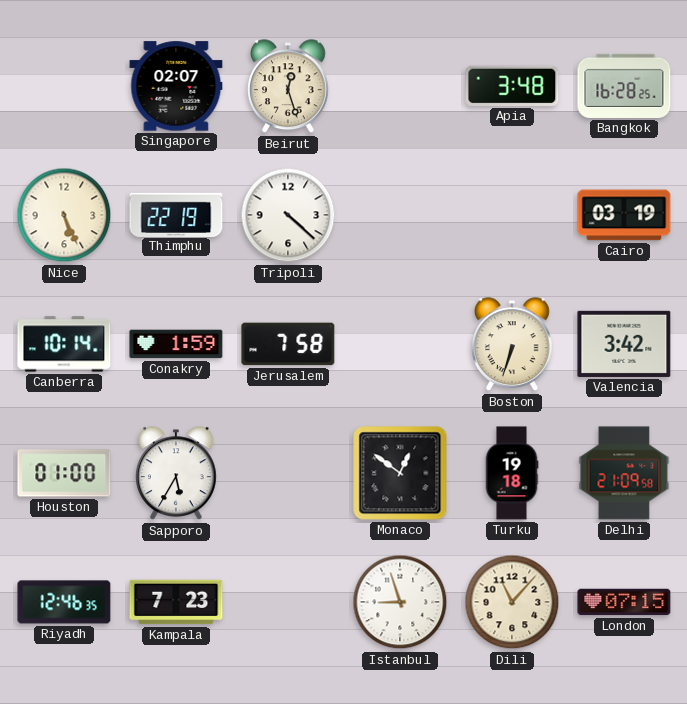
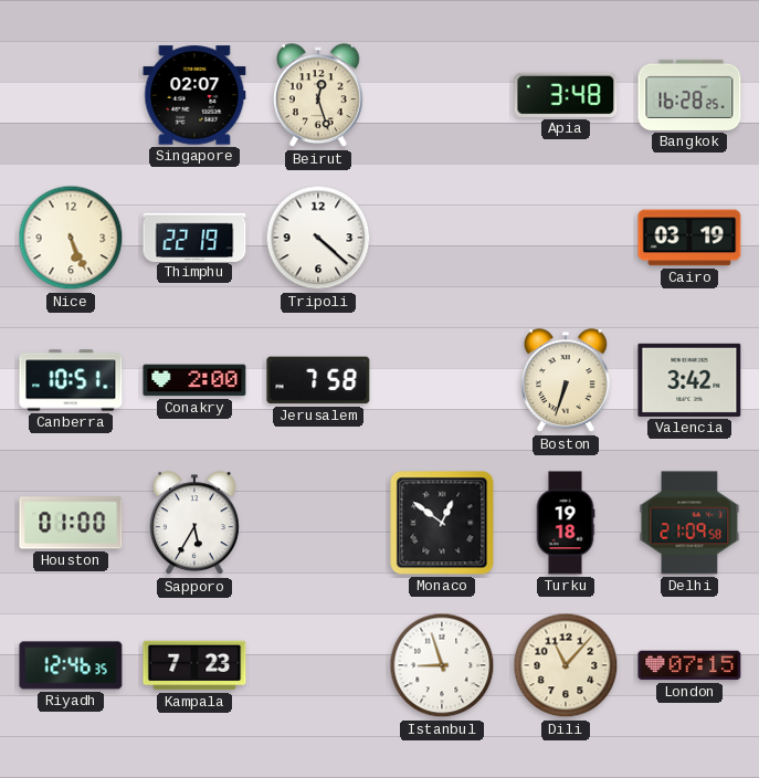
Canberra: 10:14 -> 10:51 (71, 380)
Conakry: 1:59 -> 2:00 (194, 380)
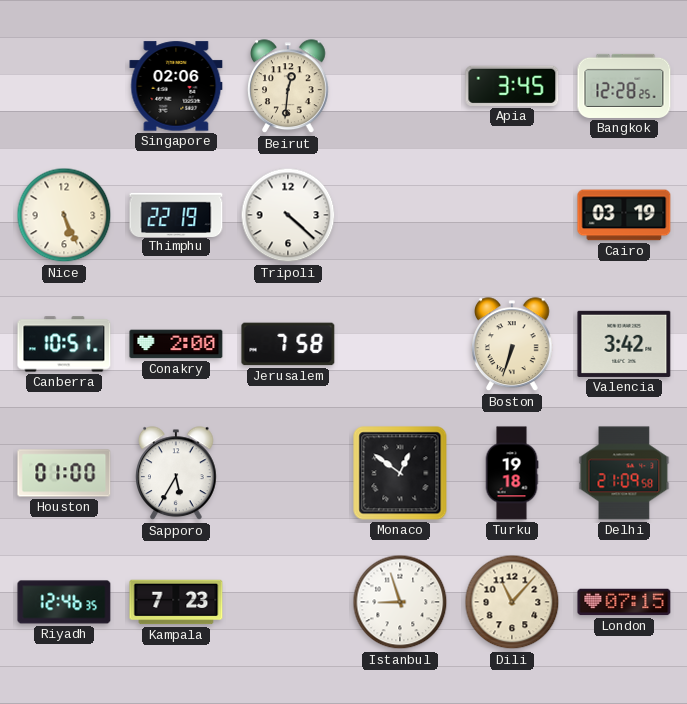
Singapore: 02:07 -> 02:06 (176, 86)
Beirut: 12:27 -> 12:31 (289, 87)
Apia: 3:48 -> 3:45 (512, 86)
Bangkok: 16:28 -> 12:28 (624, 86)
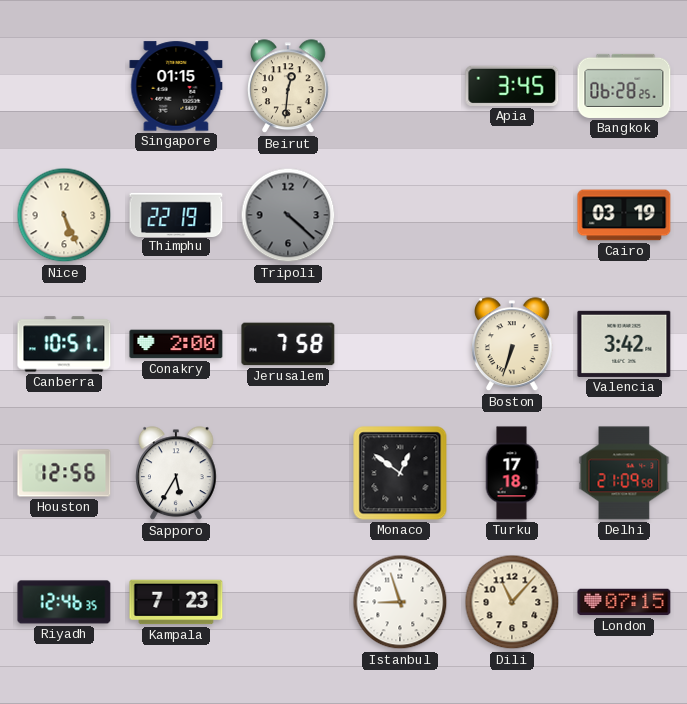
Singapore: 02:06 -> 01:15 (176, 86)
Bangkok: 12:28 -> 06:28 (624, 86)
Tripoli dial: white -> grey (288, 215)
Houston: 01:00 -> 12:56 (64, 473)
Turku: 19:18 -> 17:18 (512, 473)
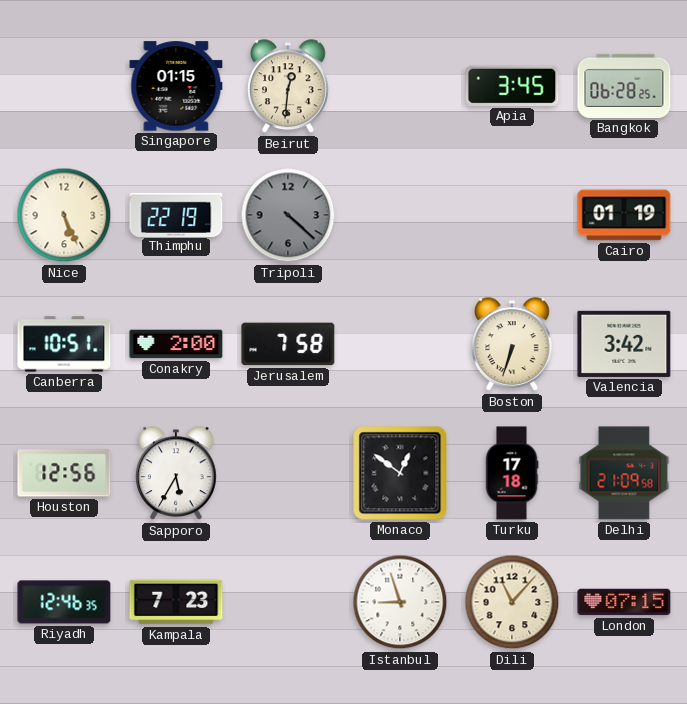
Cairo: 03:19 -> 01:19 (624, 215)
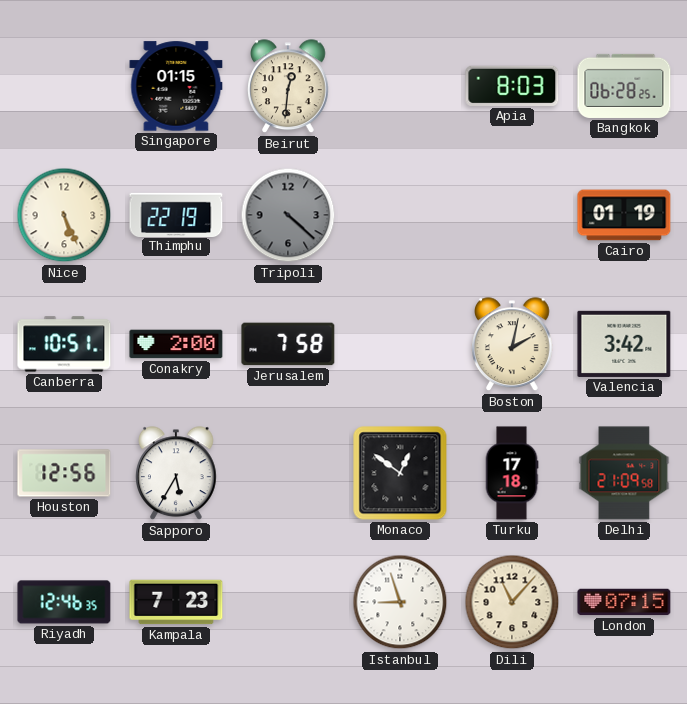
Apia: 3:45 -> 8:03 (512, 86)
Boston: 6:33 -> 2:02 (513, 345)
